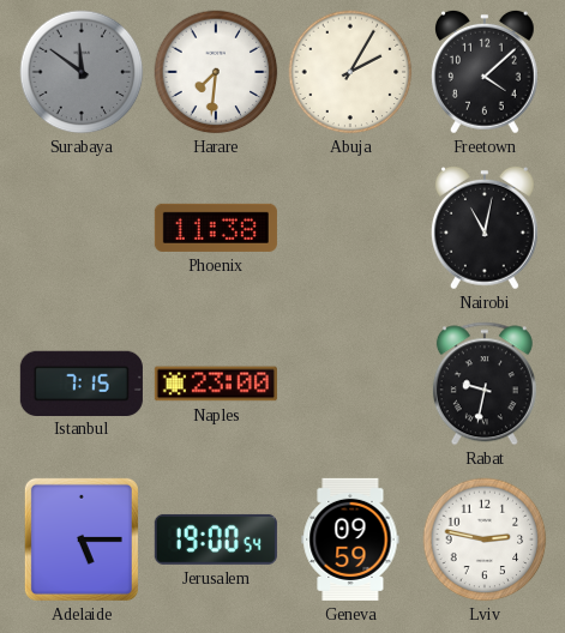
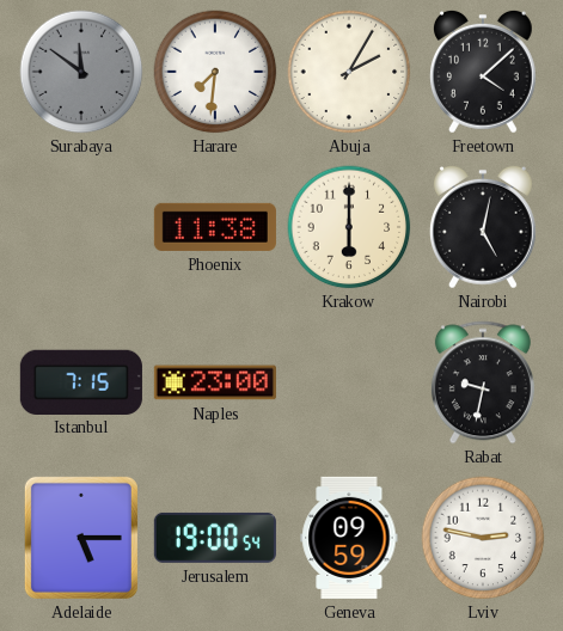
Krakow: none -> 6:00 (349, 227)
Nairobi: 11:02 -> 5:02 (483, 227)
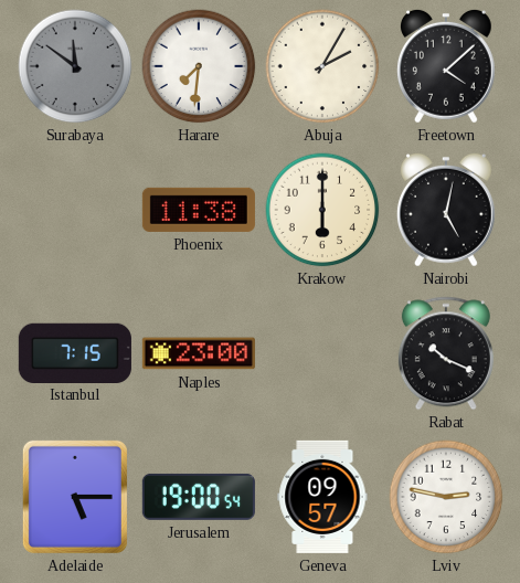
Rabat: 9:32 -> 10:19 (446, 353)
Geneva: 09:59 -> 09:57 (322, 497)
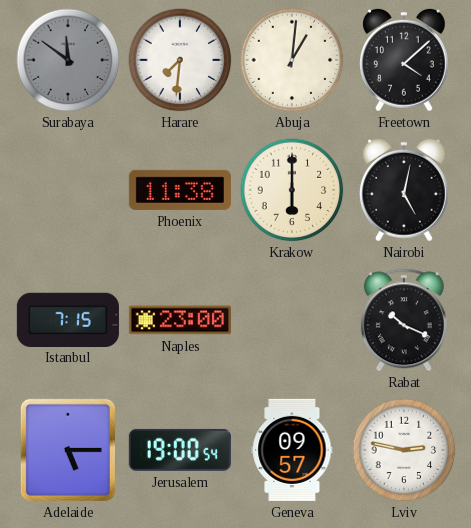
Abuja: 2:05 -> 1:01 (292, 60)
